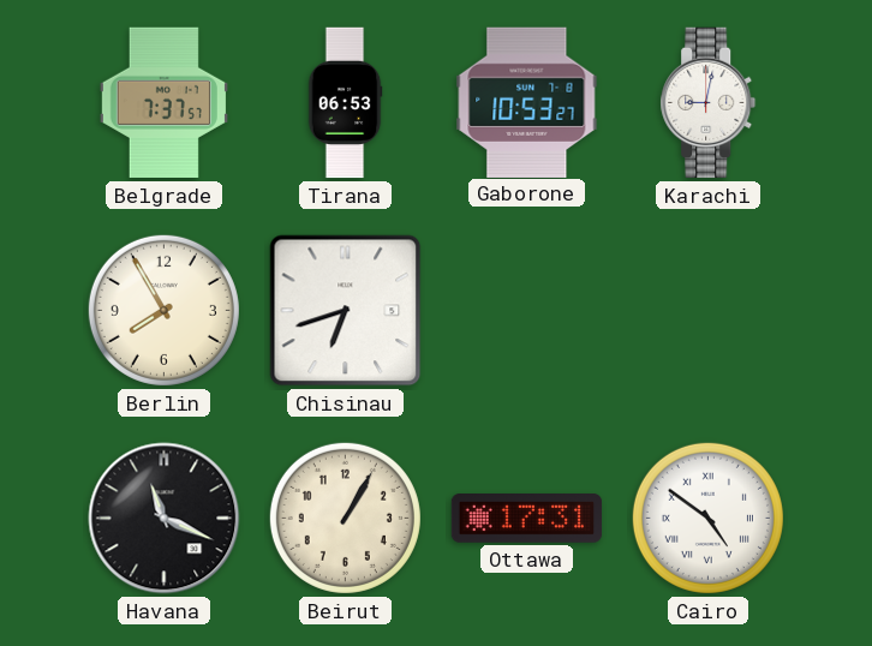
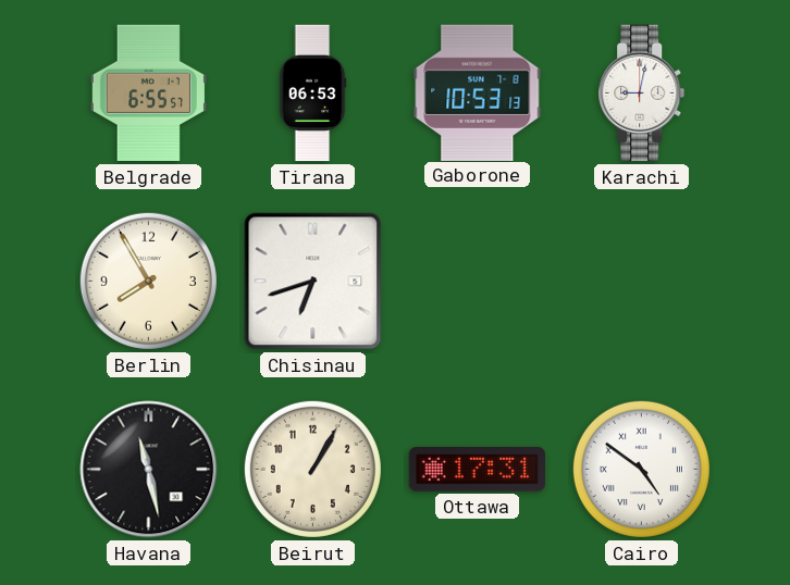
Belgrade: 7:37 -> 6:55 (148, 94)
Gaborone: 10:53:27 -> 10:53:13 (478, 92)
Havana: 11:19 -> 11:28 (149, 470)
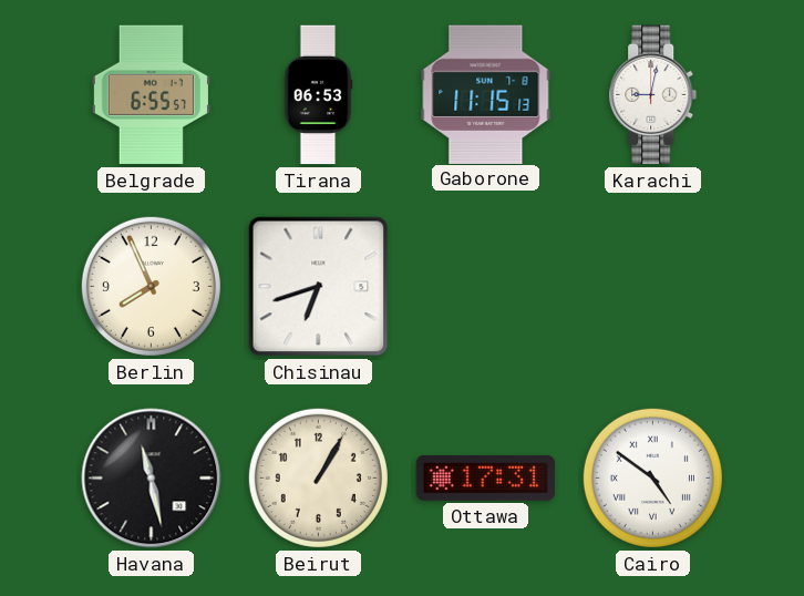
Gaborone: 10:53 -> 11:15 (486, 94)
Berlin: 7:55 -> 7:56 (151, 286)
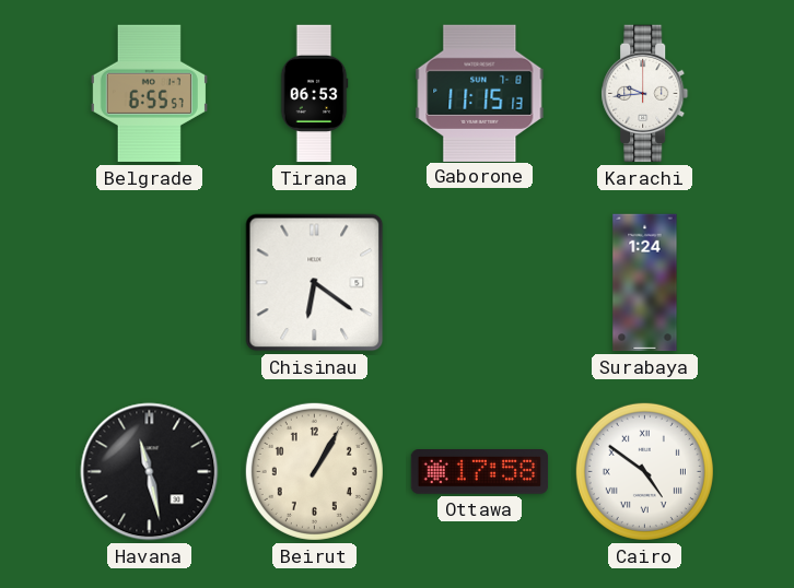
Karachi: 9:02 -> 9:44 (645, 94)
Berlin: 7:56 -> none (151, 286)
Chisinau: 6:42 -> 6:21 (315, 283)
Surabaya: none -> 1:24 (645, 283)
Ottawa: 17:31 -> 17:58 (480, 472)
